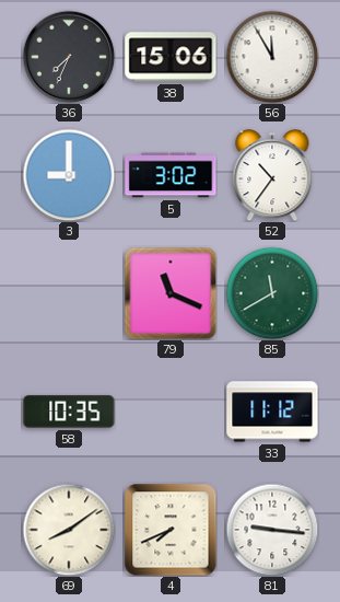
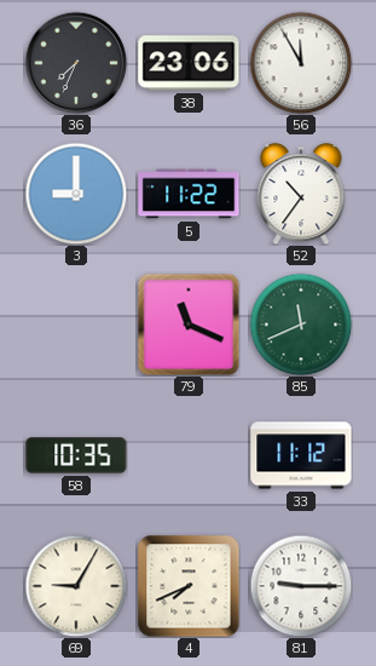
38: 15:06 -> 23:06 (189, 63)
5: 3:02 -> 11:22 (189, 194)
85: 11:40 -> 11:41 (301, 325)
69: 8:09 -> 9:05 (76, 586)
81: 9:16 -> 9:15 (301, 586)
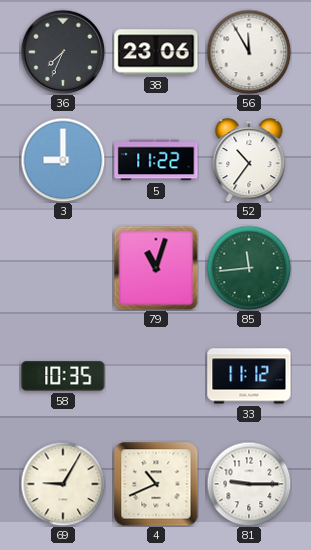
79: 11:19 -> 11:03 (156, 268)
85: 11:41 -> 11:44 (249, 268)
4: 7:41 -> 10:41 (156, 484)
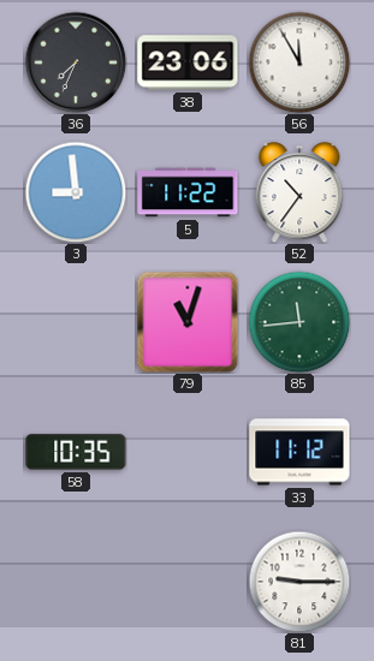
3: 9:00 -> 8:59 (76, 192)
69: 9:05 -> none (63, 484)
4: 10:41 -> none (156, 484)
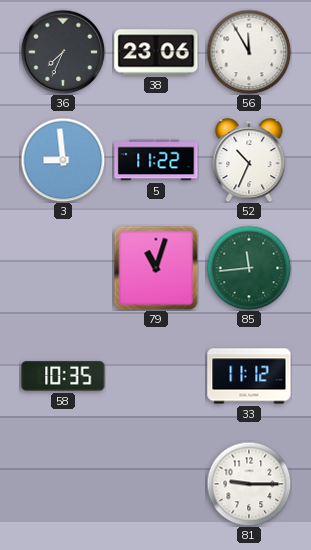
52: 10:36 -> 10:34 (249, 160)
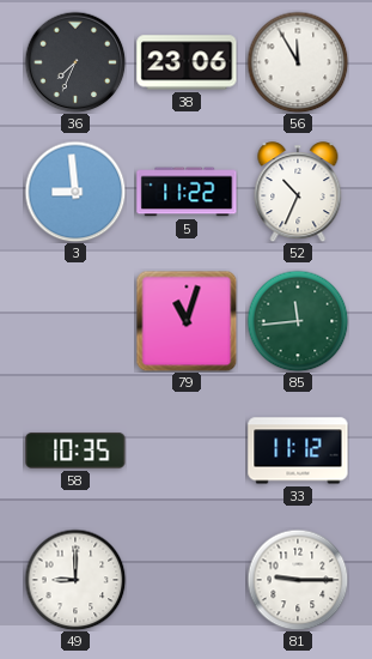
49: none -> 9:00 (75, 580)
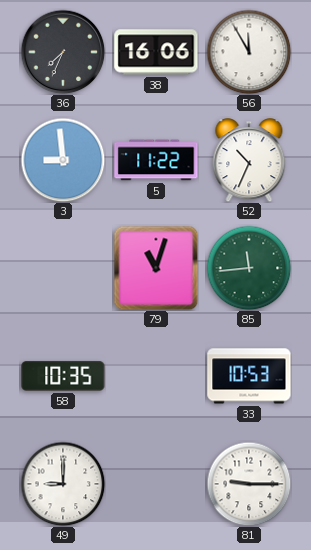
38: 23:06 -> 16:06 (156, 52)
33: 11:12 -> 10:53 (249, 376)
